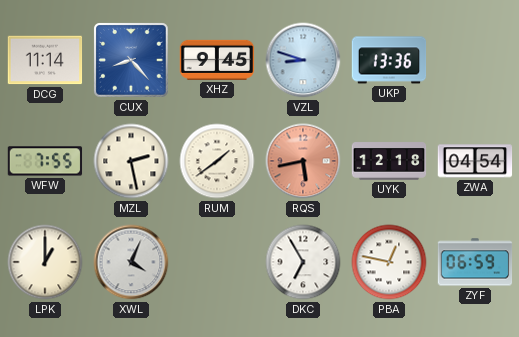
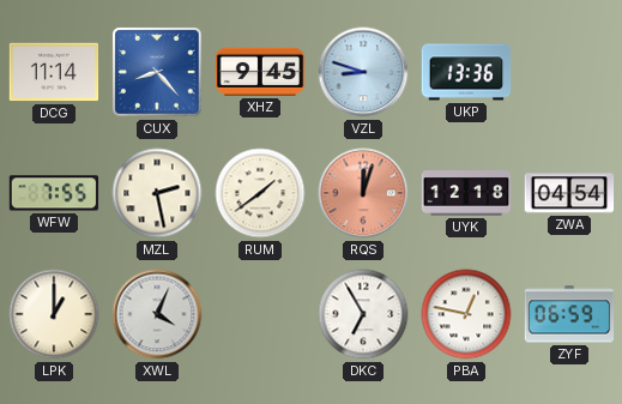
RQS: 5:43 -> 12:03 (363, 193)
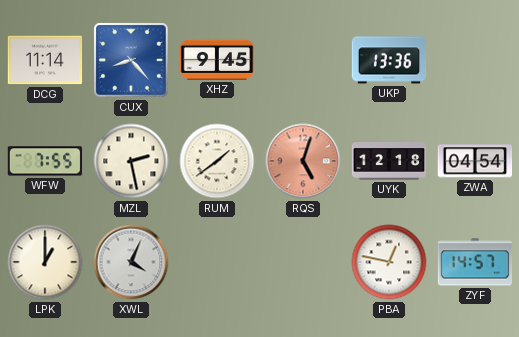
VZL: 8:48 -> none (363, 72)
RQS: 12:03 -> 5:03 (303, 161)
DKC: 6:55 -> none (363, 314)
ZYF: 06:59 -> 14:57 (475, 262)
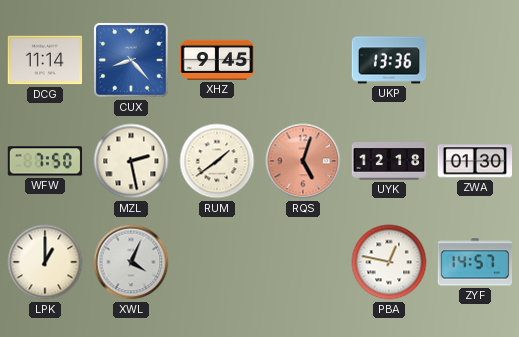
WFW: 7:55 -> 7:50 (45, 161)
ZWA: 04:54 -> 01:30 (475, 161)
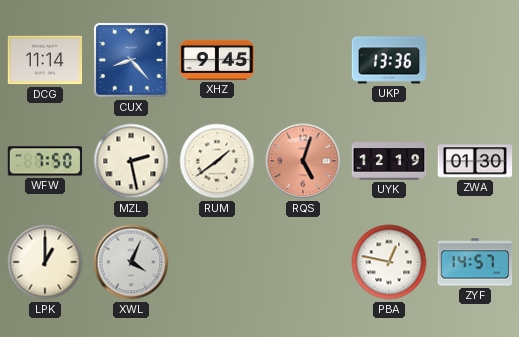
UYK: 12:18 -> 12:19 (389, 161)
